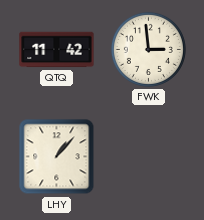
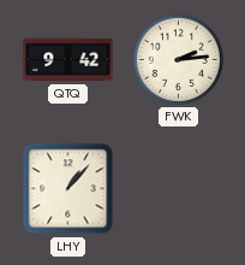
QTQ: 11:42 -> 9:42 (68, 60)
FWK: 2:59 -> 2:14 (178, 59)
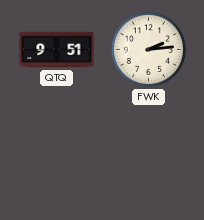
QTQ: 9:42 -> 9:51 (57, 50)
LHY: 1:07 -> none (68, 189)
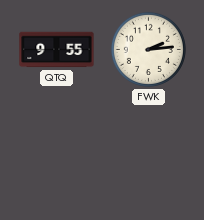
QTQ: 9:51 -> 9:55 (57, 50)
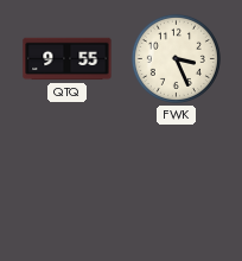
FWK: 2:14 -> 3:26 (176, 58)
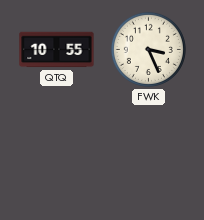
QTQ: 9:55 -> 10:55 (57, 50)
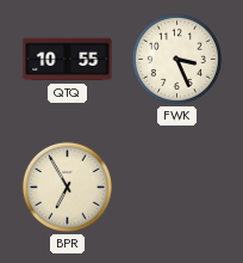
BPR: none -> 6:55 (67, 186)
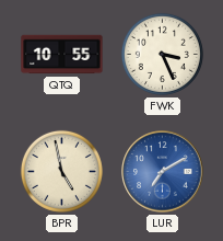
BPR: 6:55 -> 4:58 (61, 171)
LUR: none -> 7:10 (163, 172)
